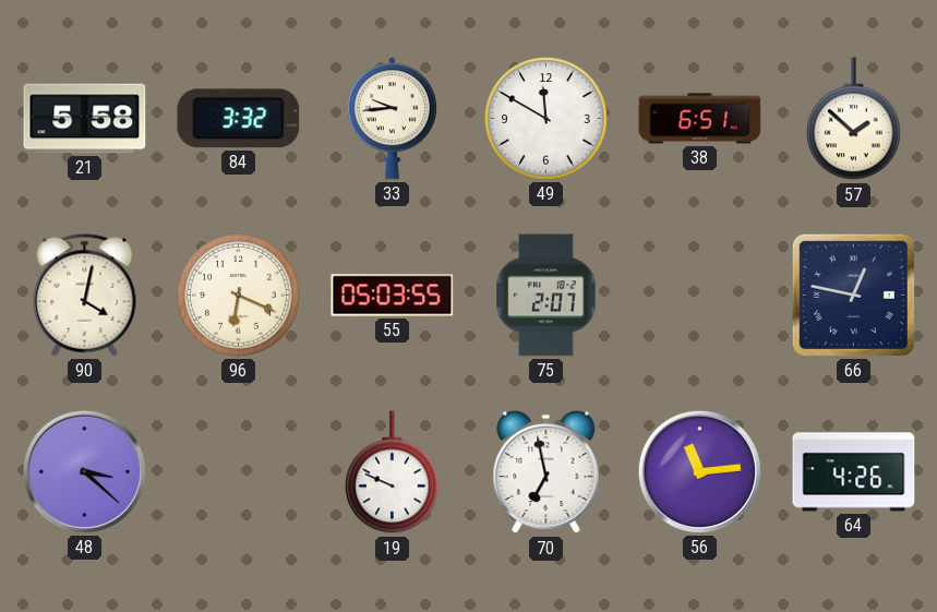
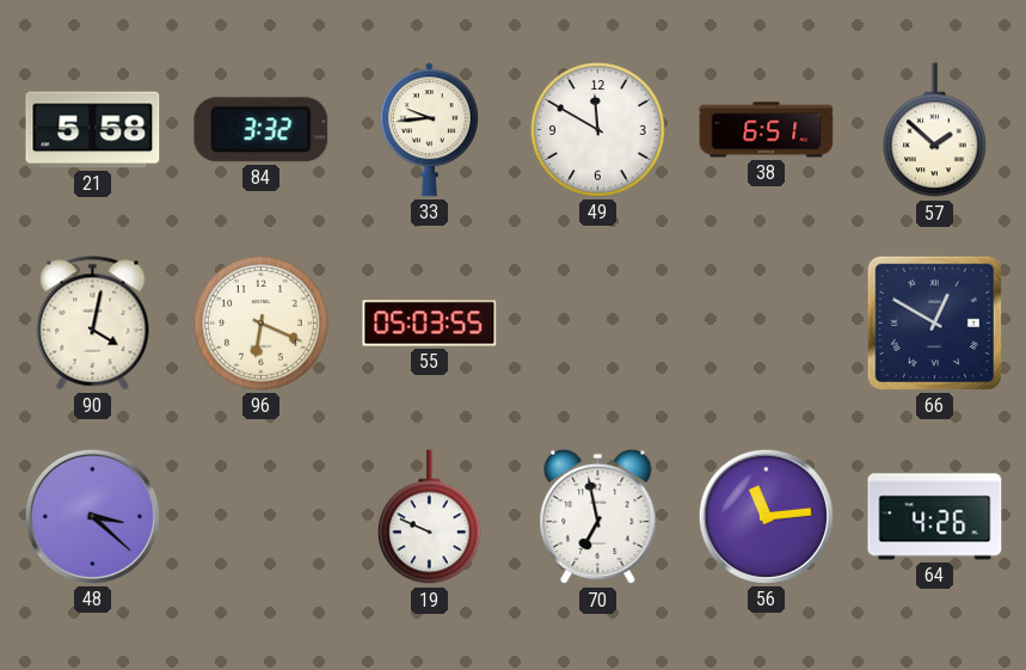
75: 2:07 -> none (546, 296)
66: 12:47 -> 12:50 (934, 322)
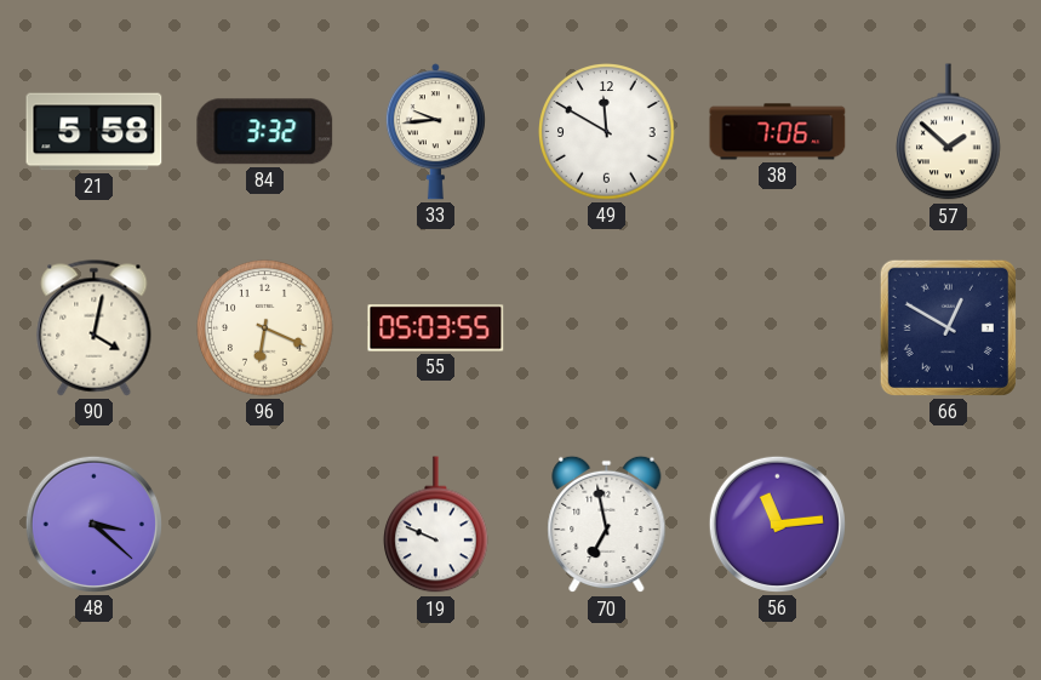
38: 6:51 -> 7:06 (778, 132)
64: 4:26 -> none (935, 517)
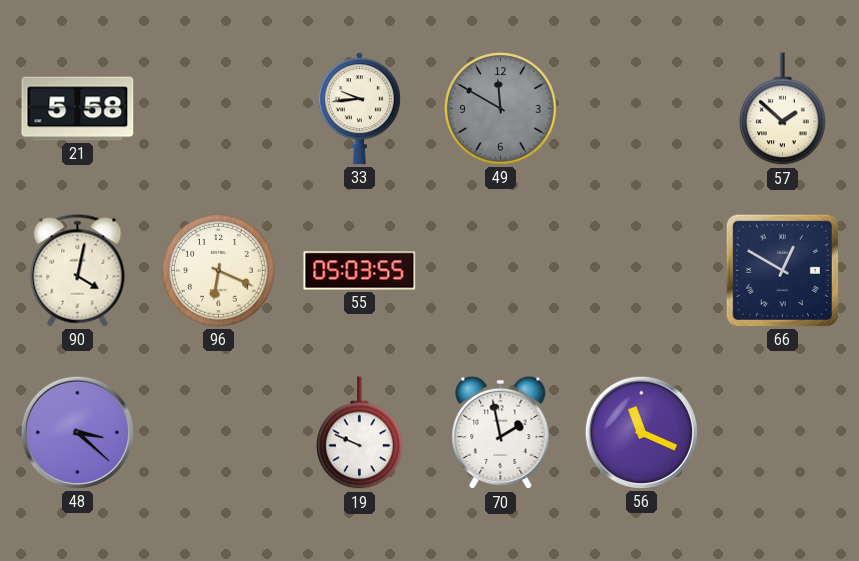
84: 3:32 -> none (265, 132)
49 dial: white -> grey (501, 109)
38: 7:06 -> none (778, 132)
70: 6:58 -> 1:58 (501, 433)
56: 11:14 -> 11:19 (641, 432)
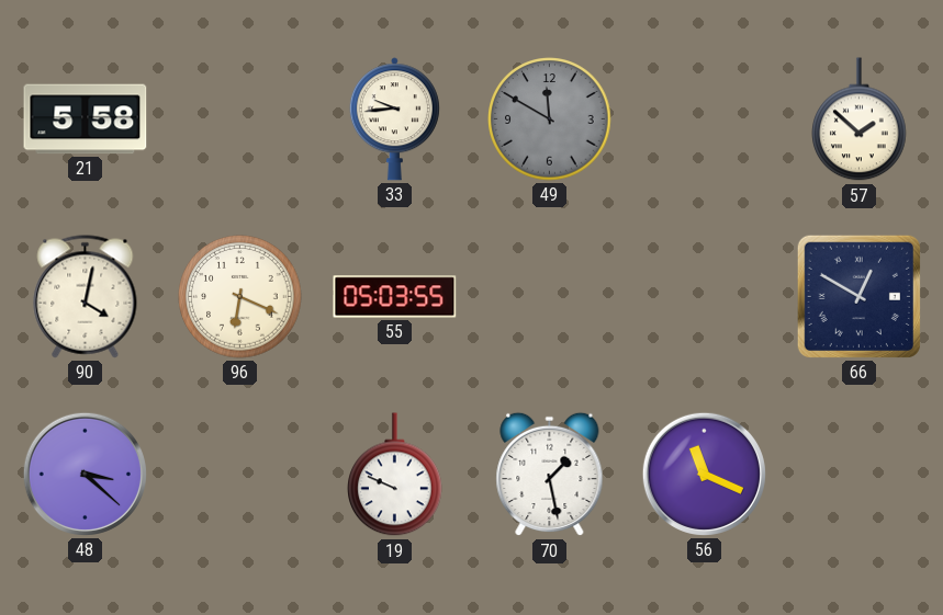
70: 1:58 -> 1:28 (550, 475)
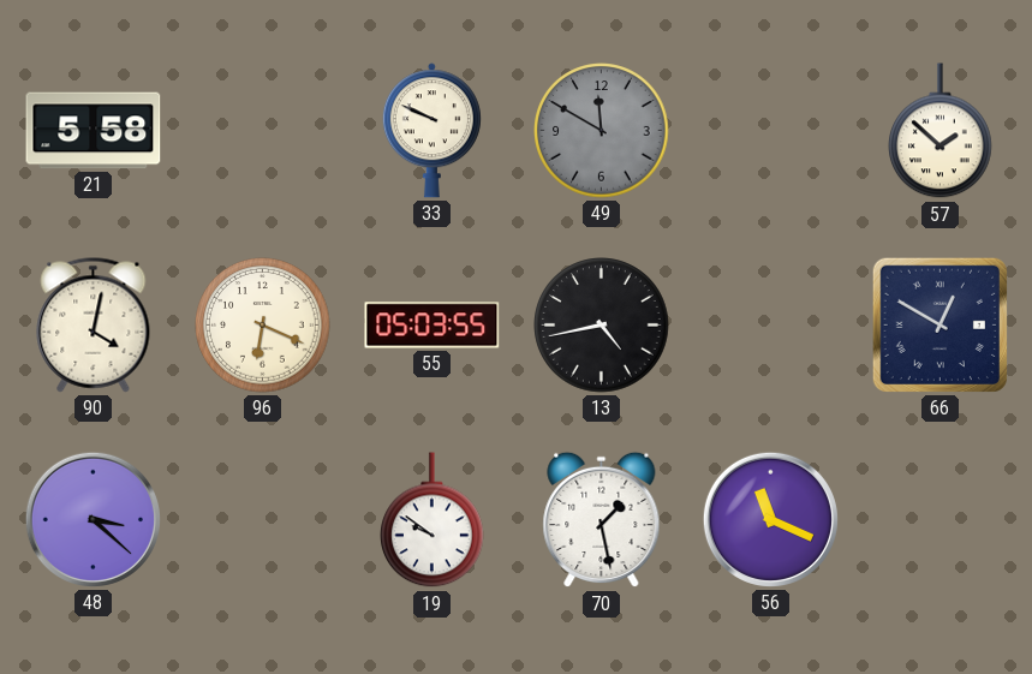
33: 9:44 -> 9:49 (431, 131)
13: none -> 4:43 (602, 326)
19: 9:49 -> 9:51 (433, 520)
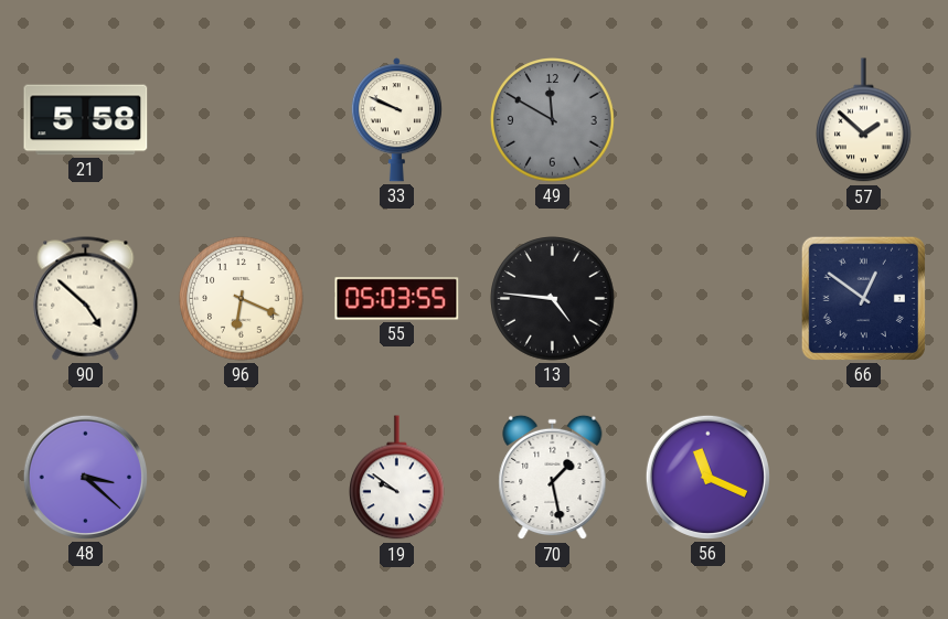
90: 4:02 -> 4:52 (86, 299)
13: 4:43 -> 4:46 (553, 299)
66: 12:50 -> 12:51 (863, 298)
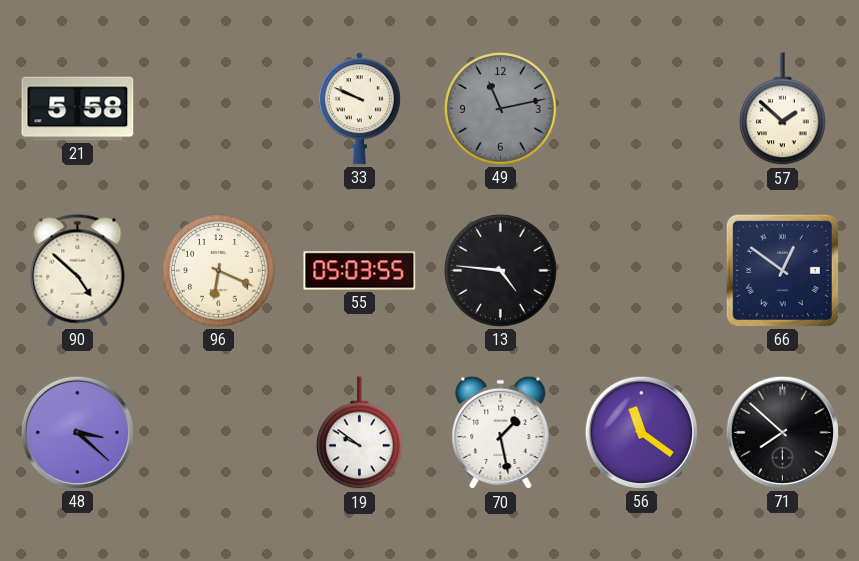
49: 11:50 -> 11:13 (501, 109)
56: 11:19 -> 11:21 (641, 432)
71: none -> 7:52 (782, 432)
